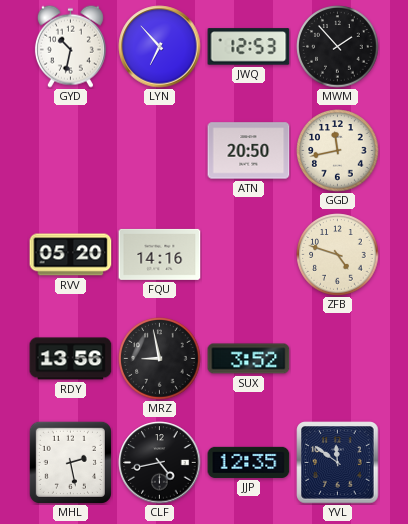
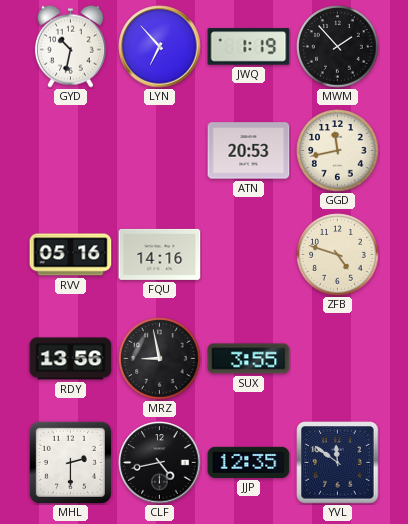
JWQ: 12:53 -> 1:19 (249, 47)
ATN: 20:50 -> 20:53 (249, 151)
RVV: 05:20 -> 05:16 (71, 255)
SUX: 3:52 -> 3:55 (249, 359)
MHL: 2:28 -> 2:30 (70, 462)
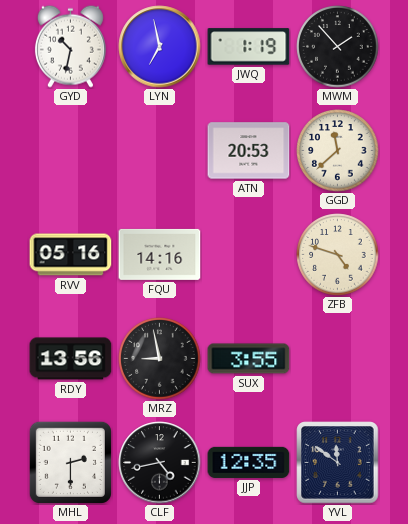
LYN: 6:53 -> 6:58 (160, 47)
GGD: 11:43 -> 11:38 (338, 151)
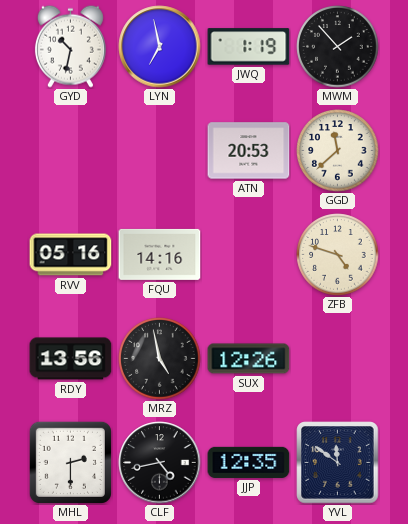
MRZ: 8:58 -> 4:58 (160, 359)
SUX: 3:55 -> 12:26 (249, 359)
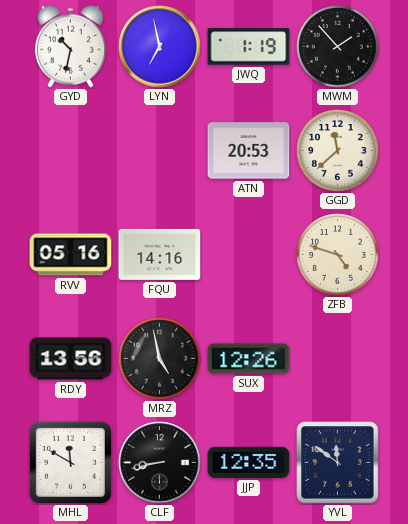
MHL: 2:30 -> 11:50 (70, 462)
CLF: 4:43 -> 8:43 (160, 463)
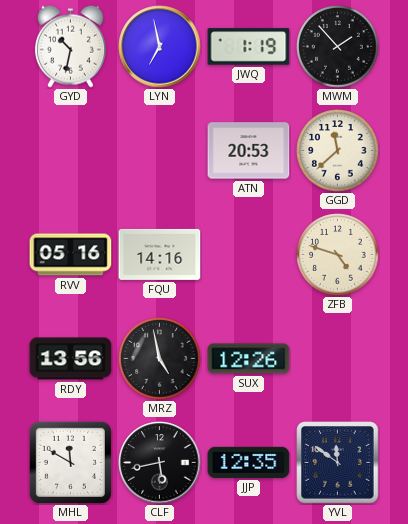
CLF: 8:43 -> 5:43 (160, 463)
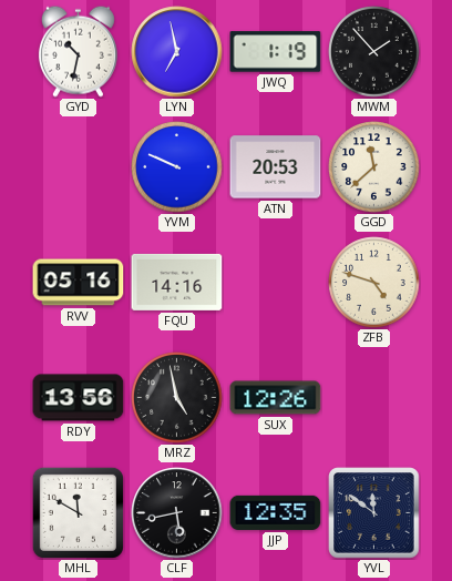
YVM: none -> 9:49 (177, 167)
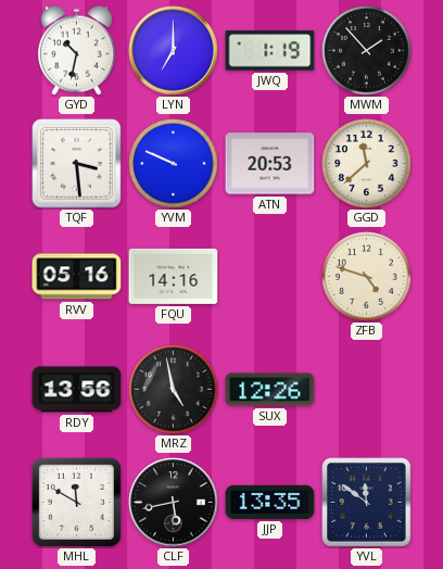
LYN: 6:58 -> 7:00 (174, 51)
TQF: none -> 3:29 (77, 164)
JJP: 12:35 -> 13:35 (270, 502)
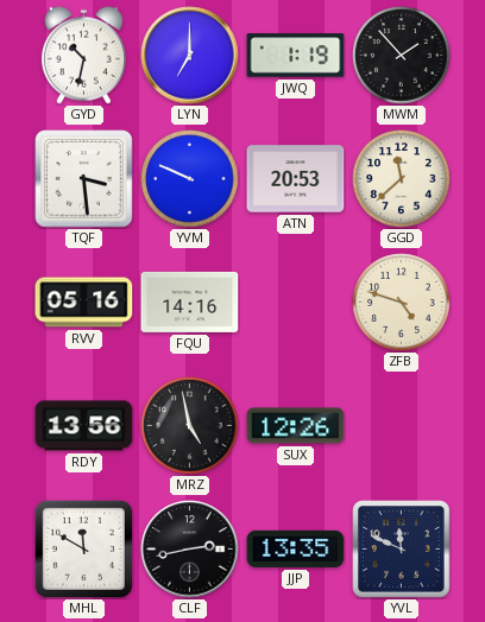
CLF: 5:43 -> 2:43 (190, 550)
YVL: 11:51 -> 11:49 (402, 550)
